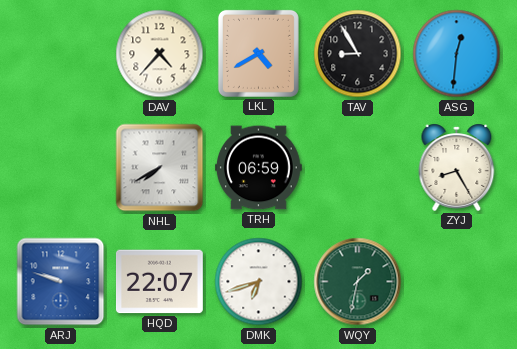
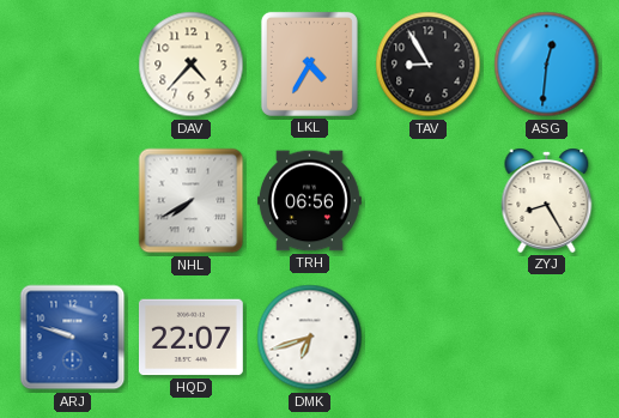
LKL: 4:40 -> 4:35 (309, 63)
TRH: 06:59 -> 06:56 (310, 201)
WQY: 1:32 -> none (358, 282)
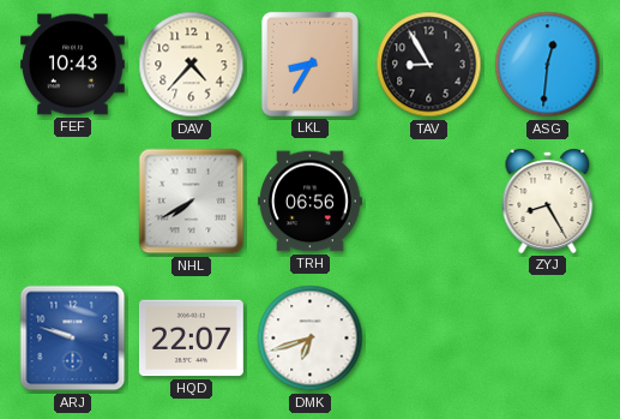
FEF: none -> 10:43 (73, 65)
LKL: 4:35 -> 8:35 (309, 64)
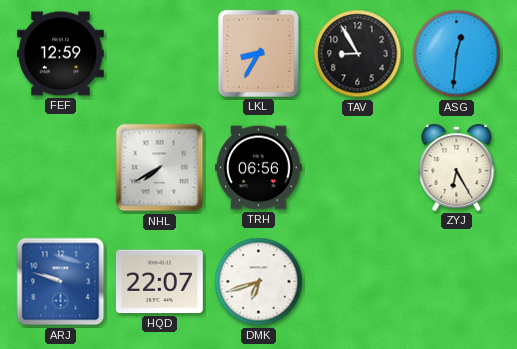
FEF: 10:43 -> 12:59 (61, 54)
DAV: 4:37 -> none (192, 65)
ZYJ: 8:25 -> 6:25 (457, 167)
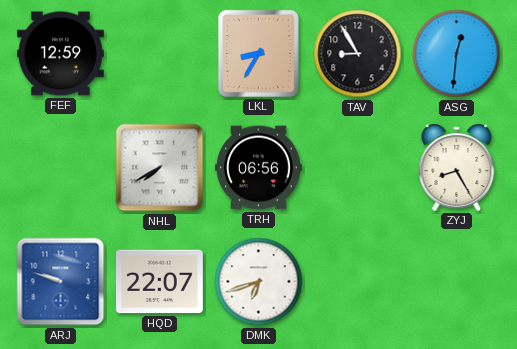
ZYJ: 6:25 -> 8:25 (457, 167)
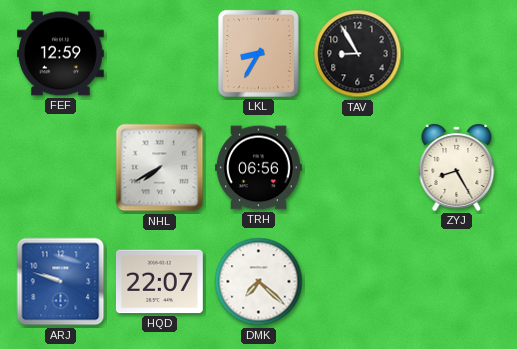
ASG: 12:31 -> none (457, 54)
DMK: 6:42 -> 7:22 (259, 282)
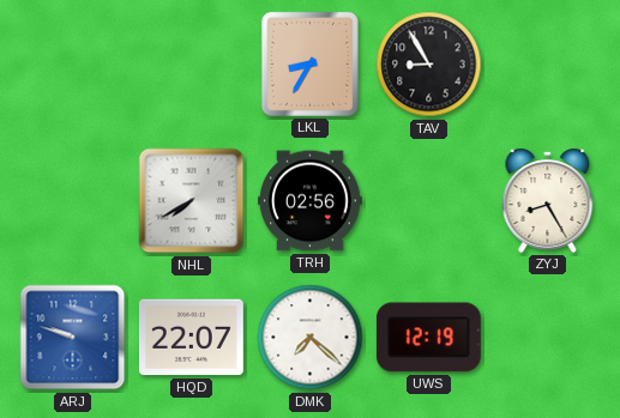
FEF: 12:59 -> none (61, 54)
TRH: 06:56 -> 02:56 (311, 201)
UWS: none -> 12:19 (428, 338)
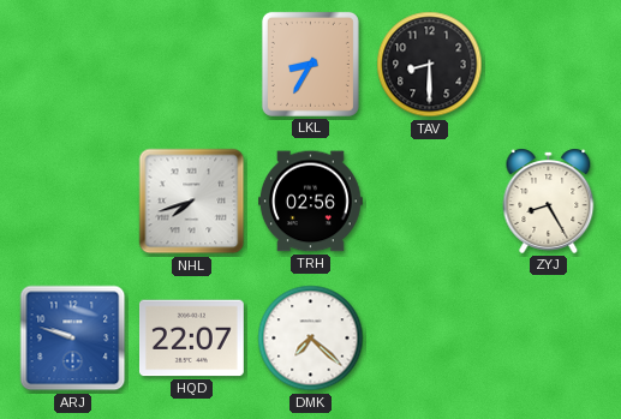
TAV: 8:55 -> 8:30 (430, 65)
NHL: 7:40 -> 7:42 (192, 202)
UWS: 12:19 -> none (428, 338)
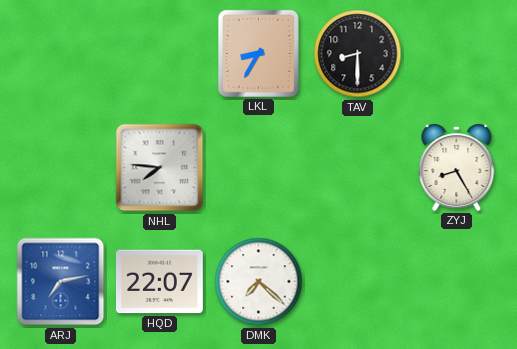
NHL: 7:42 -> 7:46 (160, 168)
TRH: 02:56 -> none (311, 202)
ARJ: 9:48 -> 7:13 (61, 282)
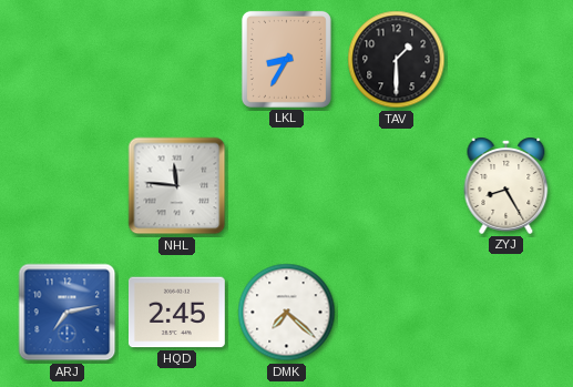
TAV: 8:30 -> 1:30 (397, 60)
NHL: 7:46 -> 11:46 (177, 186)
HQD: 22:07 -> 2:45 (176, 313)
